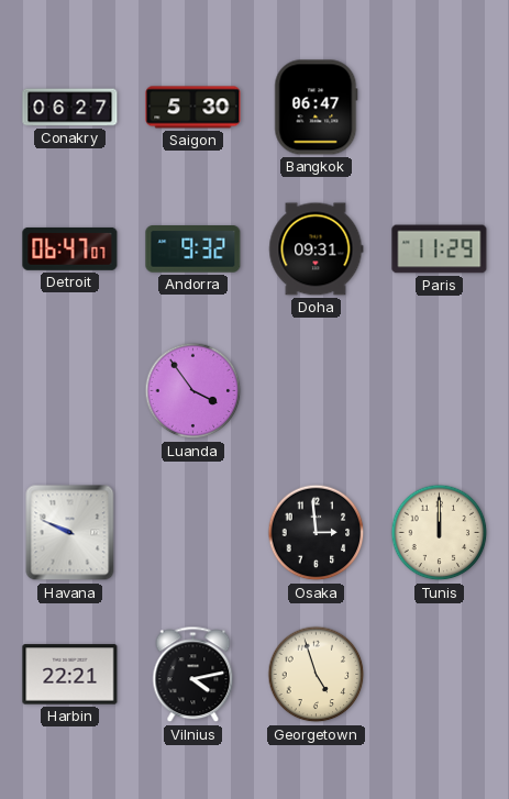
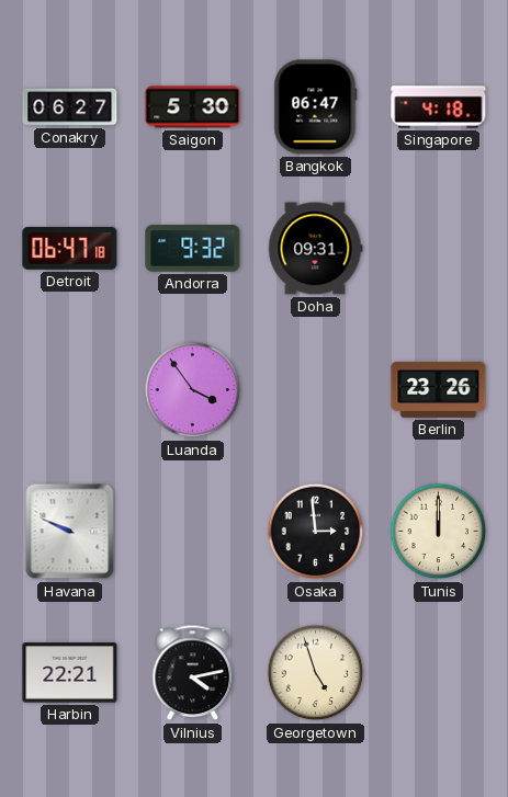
Singapore: none -> 4:18 (439, 107)
Detroit: 06:47:07 -> 06:47:18 (70, 248)
Paris: 11:29 -> none (440, 249)
Berlin: none -> 23:26 (439, 389)
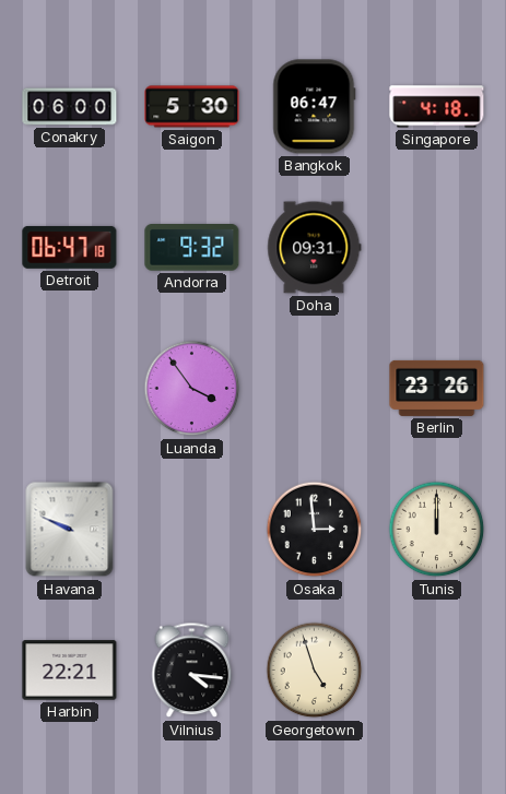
Conakry: 06:27 -> 06:00 (70, 107)
Vilnius: 4:13 -> 4:16 (192, 671)
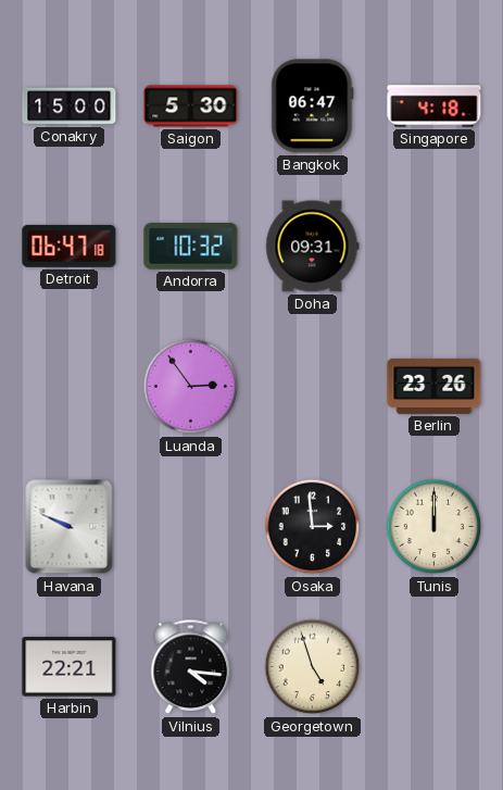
Conakry: 06:00 -> 15:00 (70, 106)
Andorra: 9:32 -> 10:32 (191, 247)
Luanda: 3:54 -> 2:54 (191, 387)
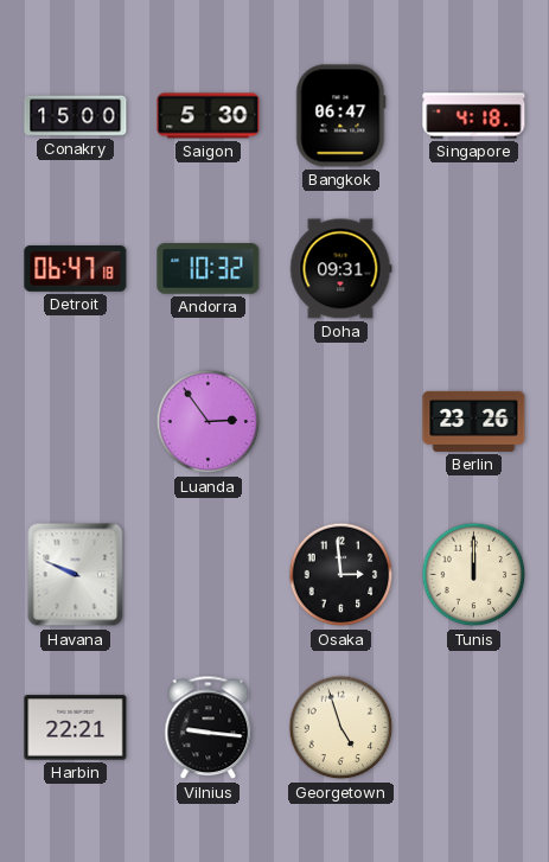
Vilnius: 4:16 -> 9:16 (209, 728)
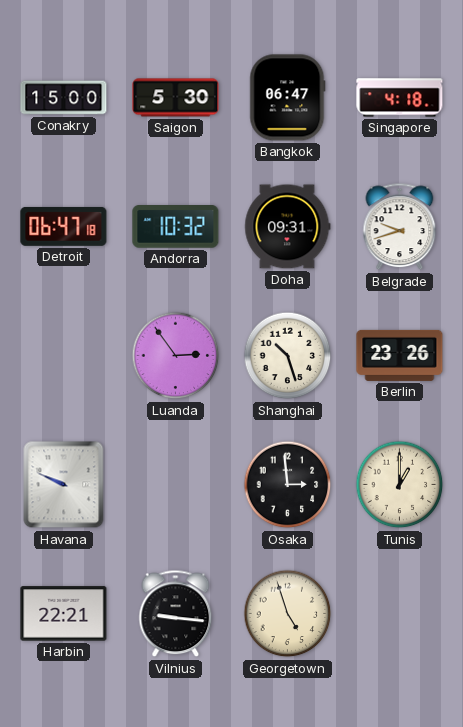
Belgrade: none -> 9:42 (400, 227)
Shanghai: none -> 10:27 (288, 356)
Tunis: 12:00 -> 1:00 (400, 485)
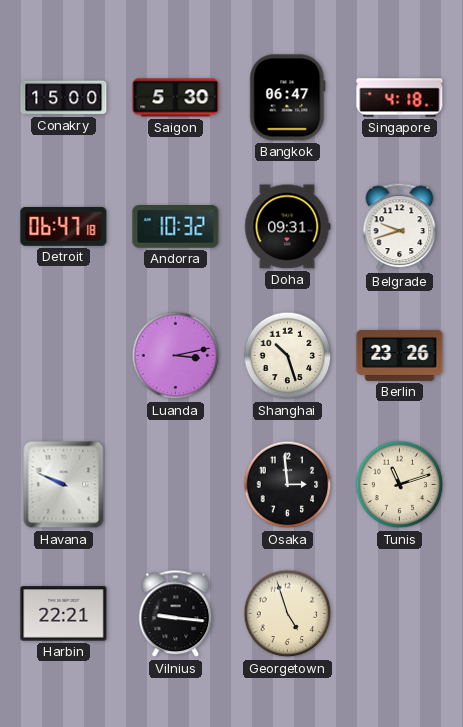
Luanda: 2:54 -> 3:13 (176, 356)
Tunis: 1:00 -> 11:12 (400, 485)
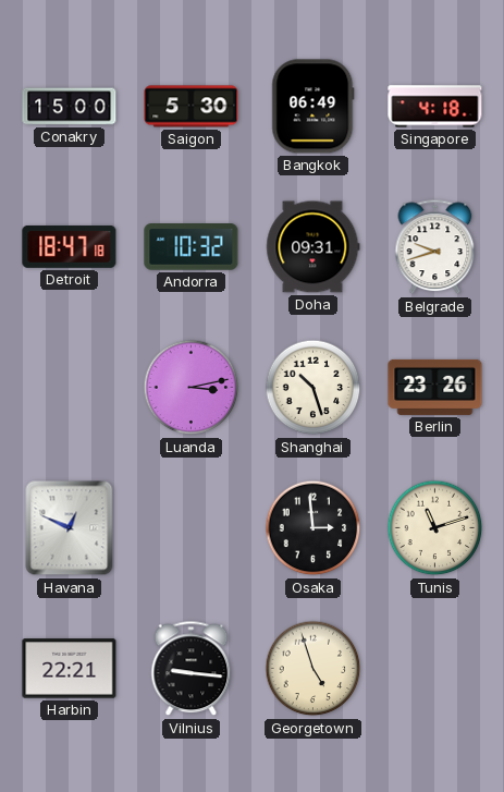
Bangkok: 06:47 -> 06:49 (314, 107)
Detroit: 06:47 -> 18:47 (70, 246)
Havana: 9:49 -> 12:49 (70, 528)
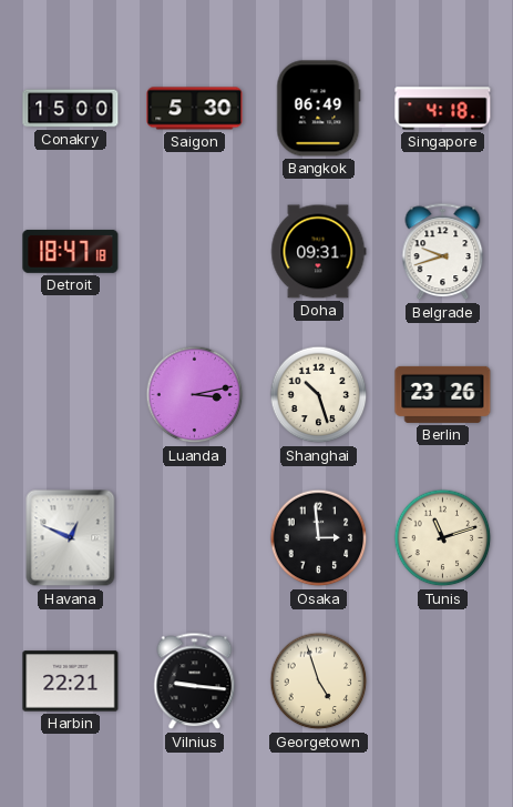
Andorra: 10:32 -> none (192, 247)
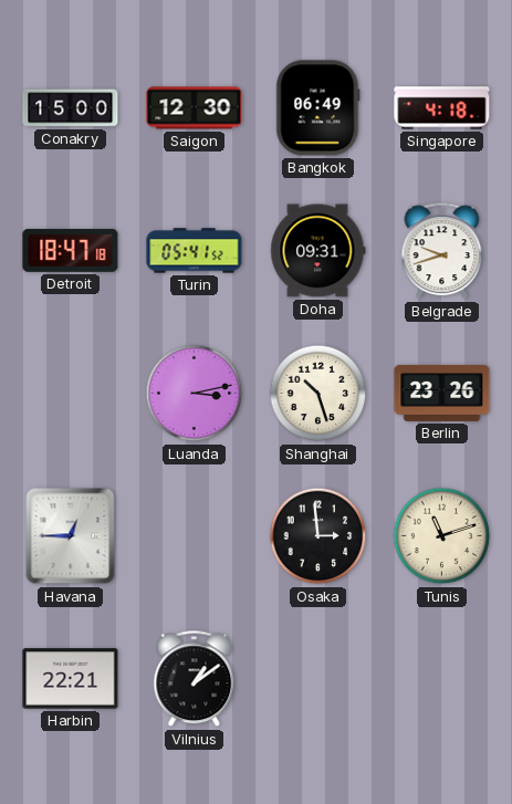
Saigon: 5:30 -> 12:30 (195, 108)
Turin: none -> 05:41 (195, 251)
Havana: 12:49 -> 12:45 (71, 536)
Vilnius: 9:16 -> 1:09 (195, 679)
Georgetown: 4:57 -> none (319, 682)
